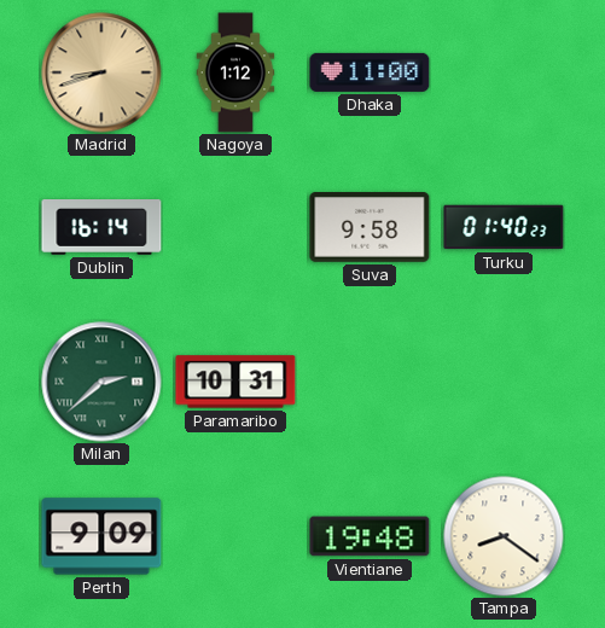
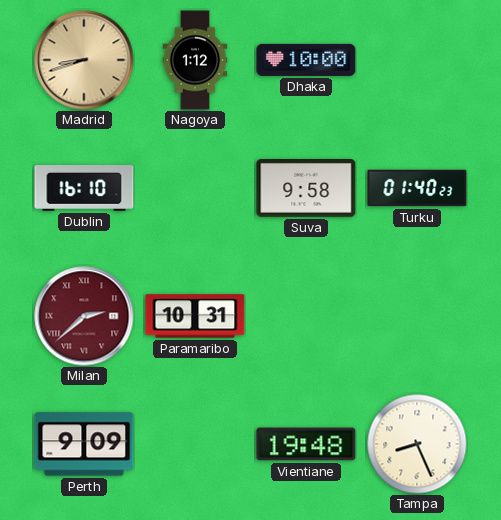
Dhaka: 11:00 -> 10:00 (306, 60)
Dublin: 16:14 -> 16:10 (84, 189)
Milan dial: green -> burgundy (84, 316)
Tampa: 8:21 -> 8:26 (417, 444)
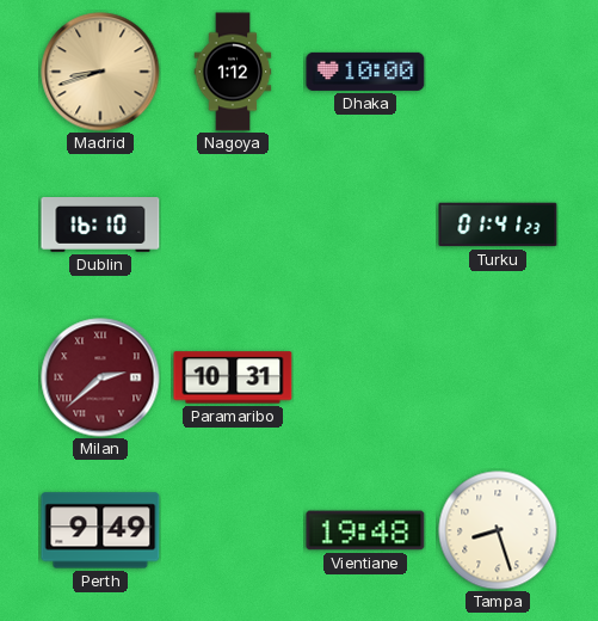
Suva: 9:58 -> none (306, 189)
Turku: 01:40 -> 01:41 (498, 225)
Perth: 9:09 -> 9:49 (100, 530)
Tampa: 8:26 -> 8:27 (498, 530)
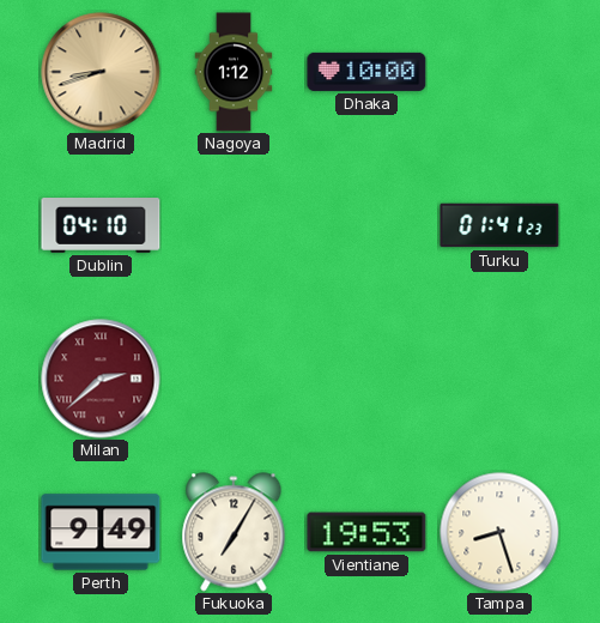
Dublin: 16:10 -> 04:10 (101, 226)
Paramaribo: 10:31 -> none (233, 377)
Fukuoka: none -> 7:05 (234, 532)
Vientiane: 19:48 -> 19:53 (366, 532)
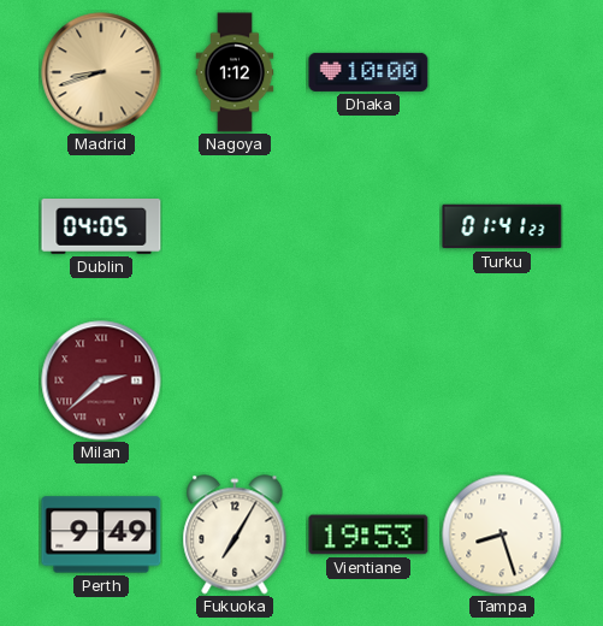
Dublin: 04:10 -> 04:05 (101, 228)
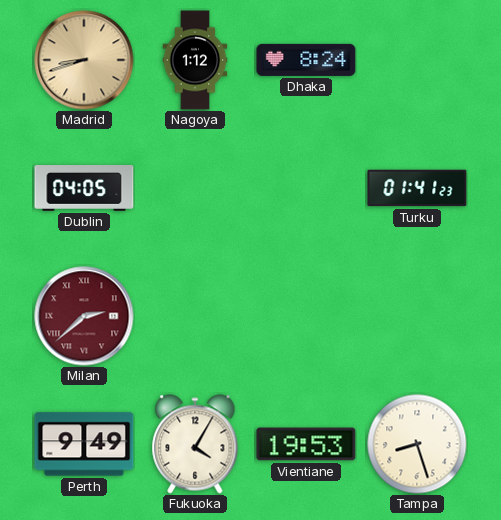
Dhaka: 10:00 -> 8:24 (306, 60)
Fukuoka: 7:05 -> 4:05 (195, 444)
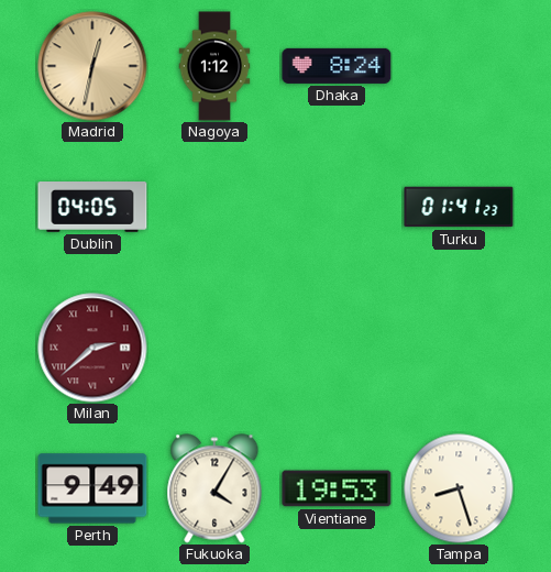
Madrid: 8:42 -> 12:32 (92, 66)
